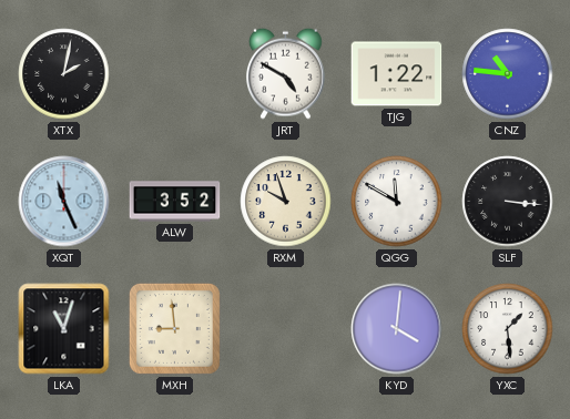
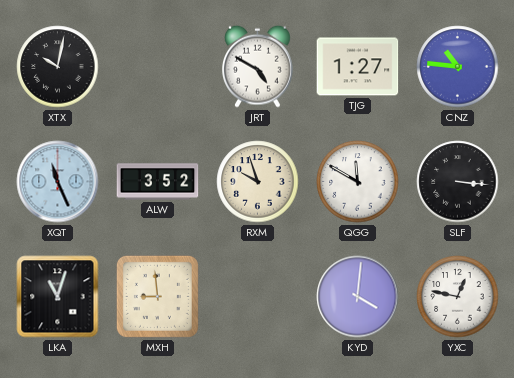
XTX: 2:02 -> 10:02 (58, 67)
TJG: 1:22 -> 1:27 (358, 67)
YXC: 1:29 -> 12:47 (458, 297)
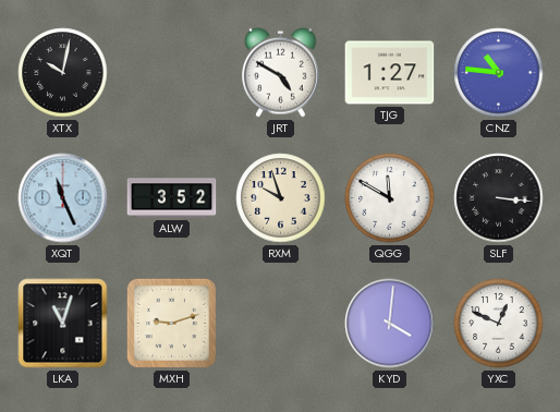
MXH: 8:59 -> 9:12 (171, 323)
YXC: 12:47 -> 12:49 (499, 324)
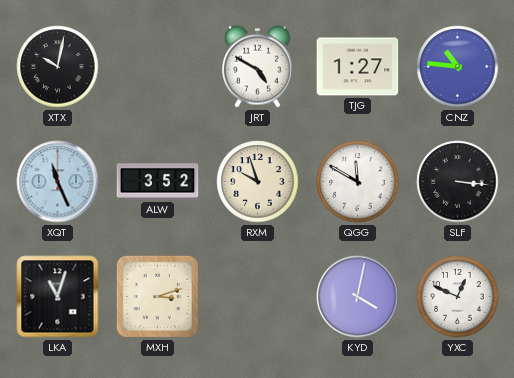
MXH: 9:12 -> 3:12 (157, 296)
KYD: 4:01 -> 4:02 (358, 297)
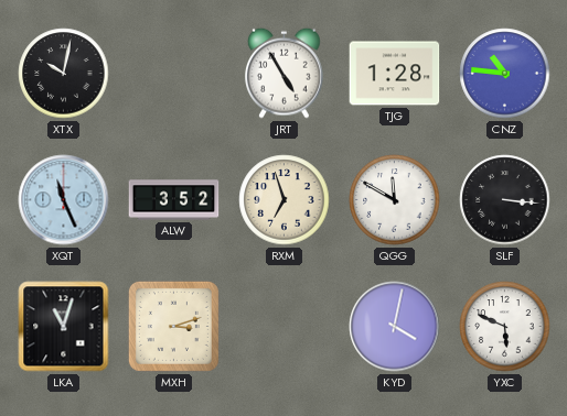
JRT: 4:50 -> 4:55 (285, 73)
TJG: 1:27 -> 1:28 (395, 74)
RXM: 9:57 -> 6:57 (285, 200)
YXC: 12:49 -> 5:49 (505, 327)
